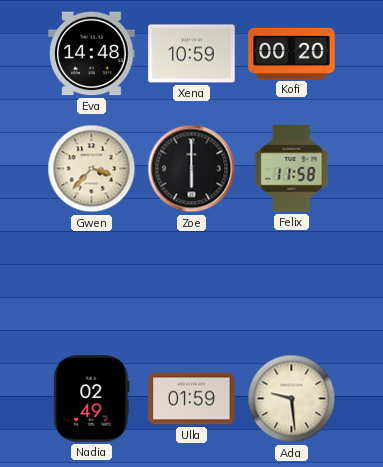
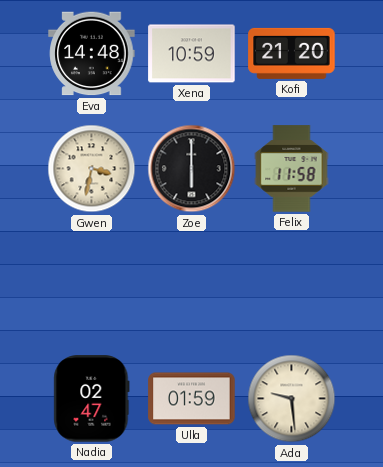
Kofi: 00:20 -> 21:20 (292, 53)
Gwen: 3:37 -> 3:32 (92, 169)
Nadia: 02:49 -> 02:47 (92, 399)
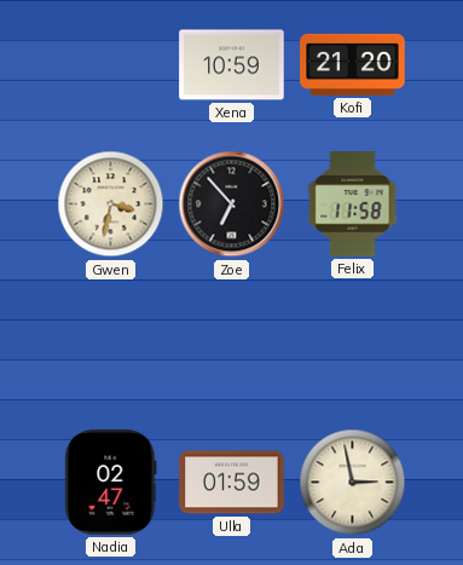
Eva: 14:48 -> none (92, 54)
Zoe: 6:00 -> 6:53 (232, 204)
Ada: 9:29 -> 2:58 (353, 483)
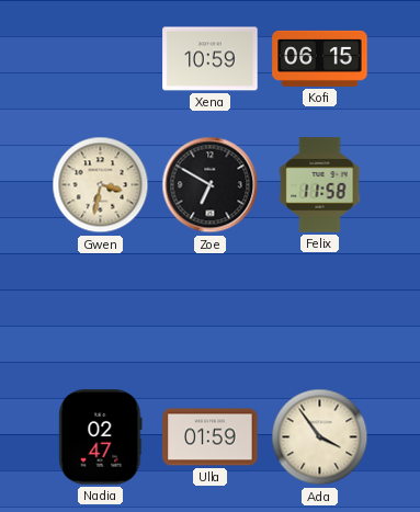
Kofi: 21:20 -> 06:15 (320, 58)
Zoe: 6:53 -> 6:50 (211, 185)
Ada: 2:58 -> 3:54 (320, 437)
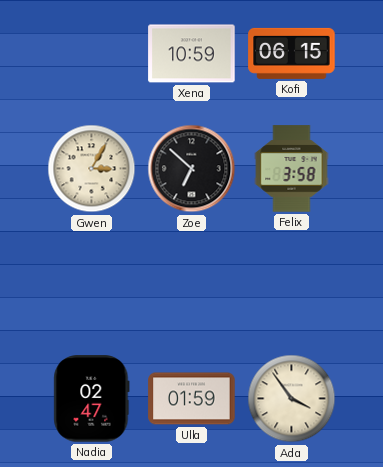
Gwen: 3:32 -> 3:05 (92, 169)
Zoe: 6:50 -> 6:52 (192, 169)
Felix: 11:58 -> 3:58 (292, 169)
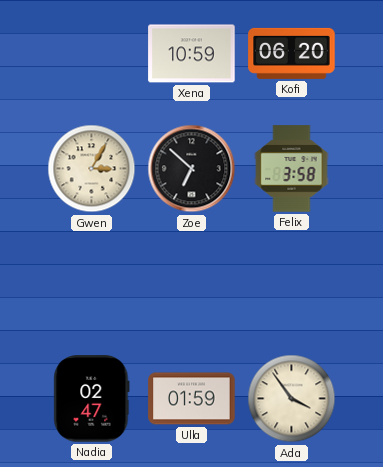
Kofi: 06:15 -> 06:20 (292, 53)
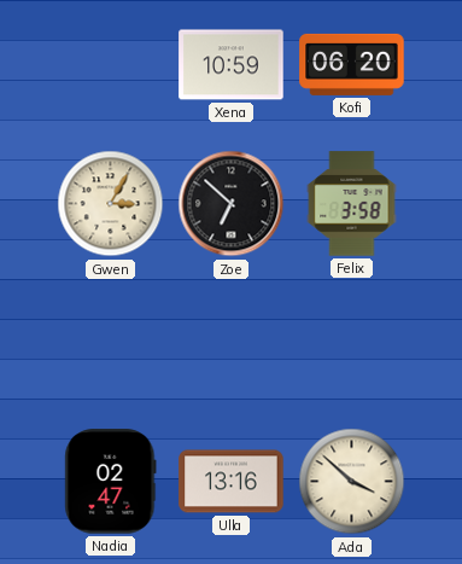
Ulla: 01:59 -> 13:16 (232, 482)
Ada: 3:54 -> 3:52 (352, 482)
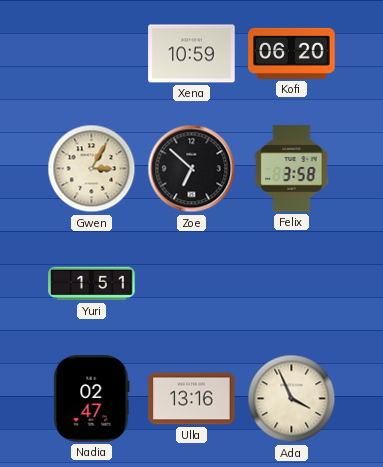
Yuri: none -> 1:51 (92, 284)
Ada: 3:52 -> 3:56 (292, 399)
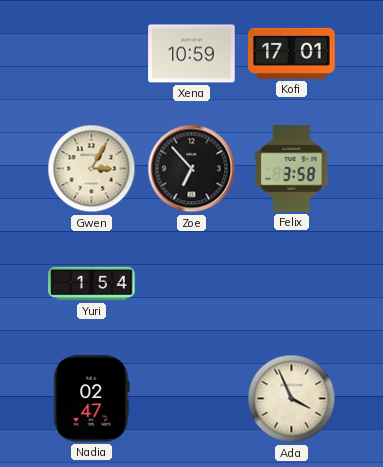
Kofi: 06:20 -> 17:01 (292, 53)
Zoe: 6:52 -> 6:53 (192, 169)
Yuri: 1:51 -> 1:54 (92, 284)
Ulla: 13:16 -> none (192, 399)
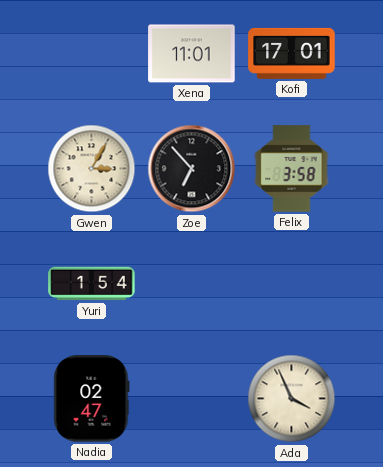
Xena: 10:59 -> 11:01 (192, 54)
